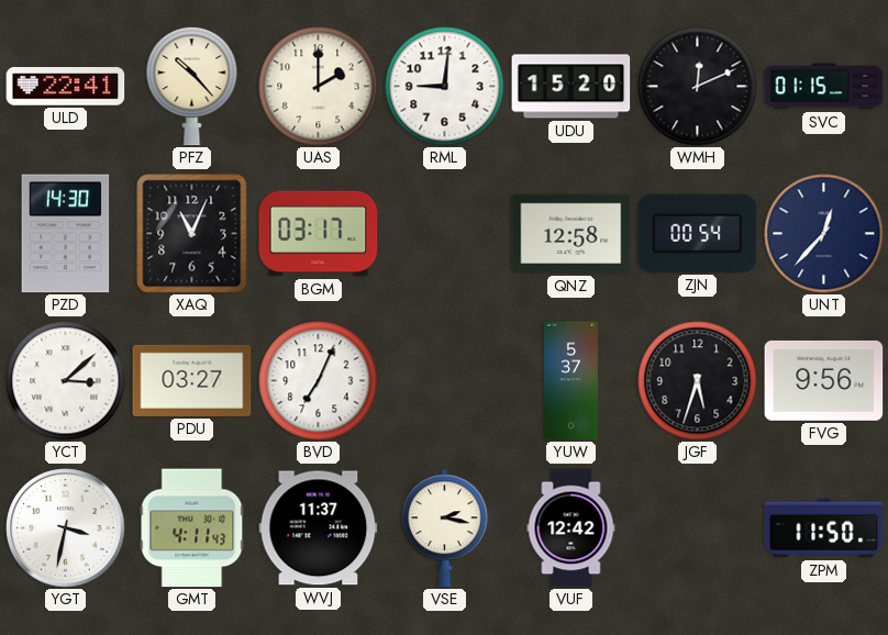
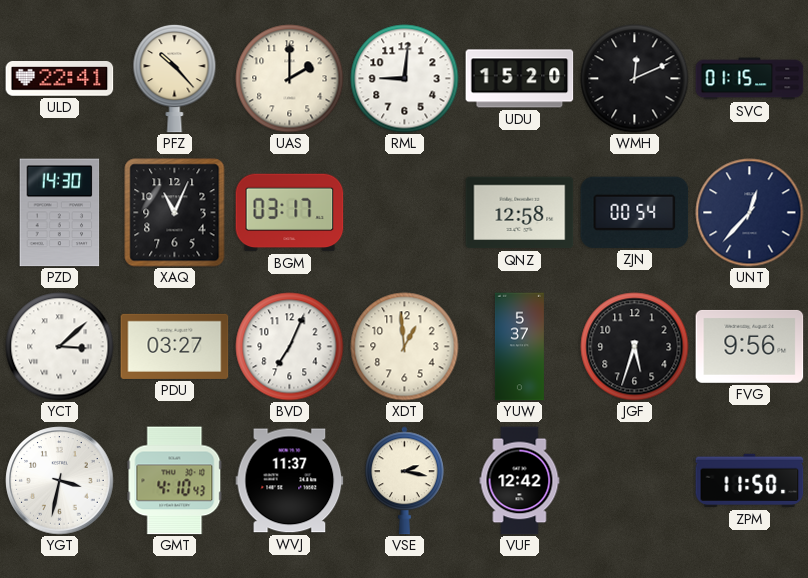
XDT: none -> 12:59 (405, 347)
GMT: 4:11 -> 4:10 (175, 481)
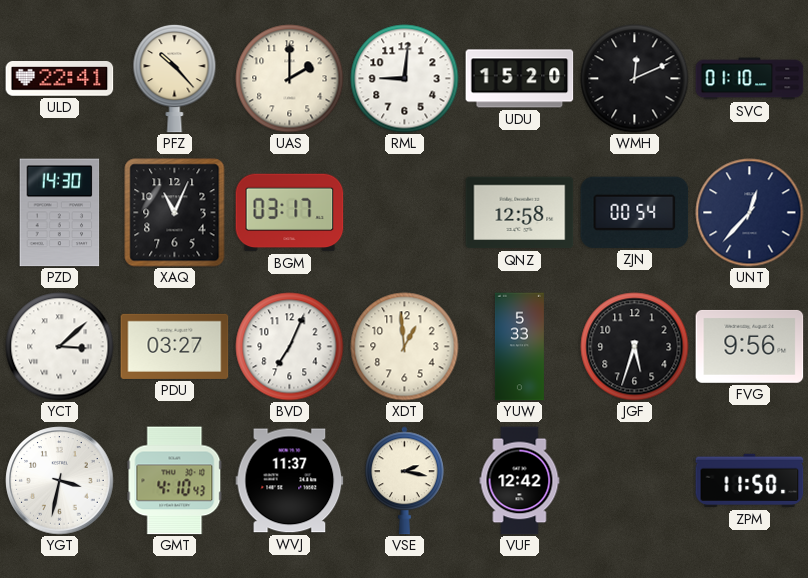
SVC: 01:15 -> 01:10 (750, 79)
YUW: 5:37 -> 5:33 (519, 347)
